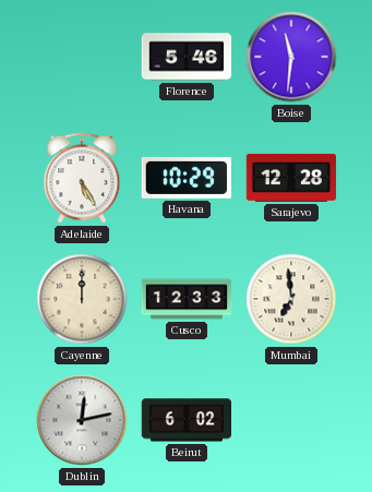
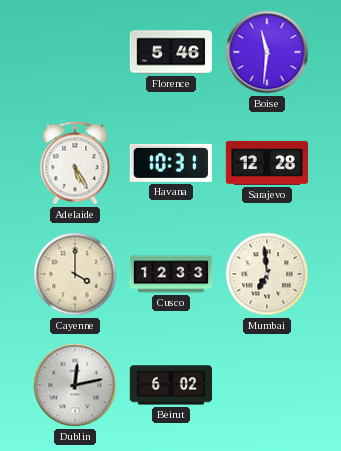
Havana: 10:29 -> 10:31 (170, 163)
Cayenne: 12:00 -> 4:00 (75, 274)
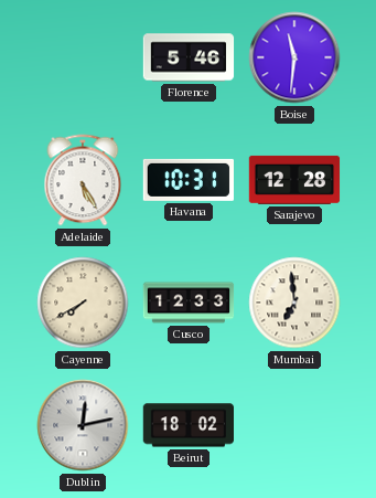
Cayenne: 4:00 -> 7:40 (83, 303)
Beirut: 6:02 -> 18:02 (189, 425)
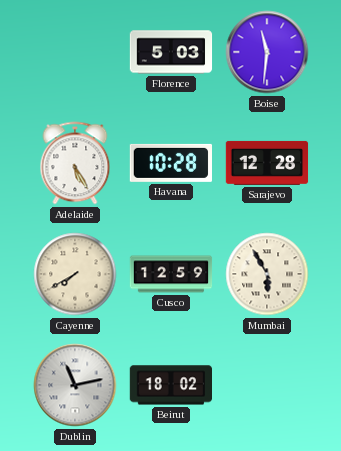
Florence: 5:46 -> 5:03 (171, 52)
Havana: 10:31 -> 10:28 (170, 163)
Cusco: 12:33 -> 12:59 (171, 274)
Mumbai: 6:59 -> 5:55 (267, 274)
Dublin: 12:13 -> 11:13 (75, 385)
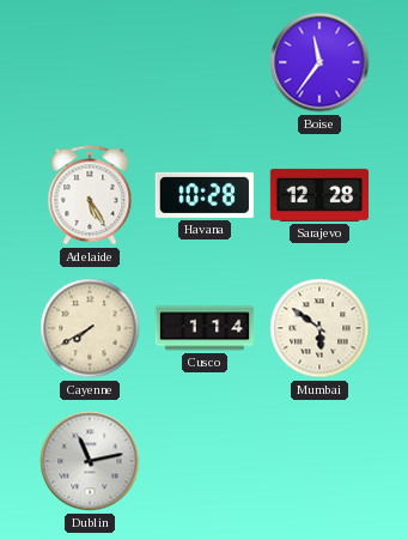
Florence: 5:03 -> none (171, 52)
Boise: 11:31 -> 11:36 (319, 62)
Cusco: 12:59 -> 1:14 (205, 328)
Mumbai: 5:55 -> 5:51 (319, 328)
Beirut: 18:02 -> none (171, 385)
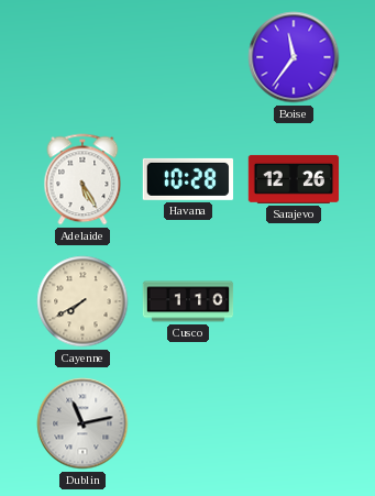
Sarajevo: 12:28 -> 12:26 (294, 179)
Cusco: 1:14 -> 1:10 (188, 301)
Mumbai: 5:51 -> none (319, 328)
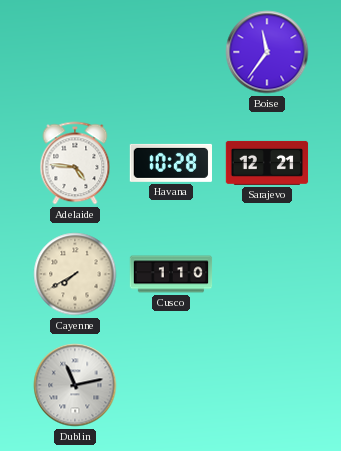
Adelaide: 5:25 -> 4:46 (75, 163)
Sarajevo: 12:26 -> 12:21 (267, 163)
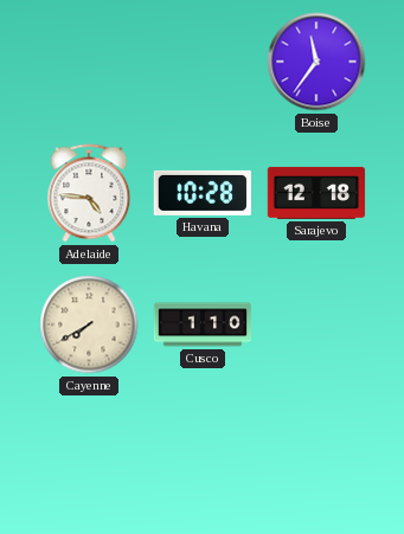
Sarajevo: 12:21 -> 12:18 (316, 193)
Dublin: 11:13 -> none (75, 385)
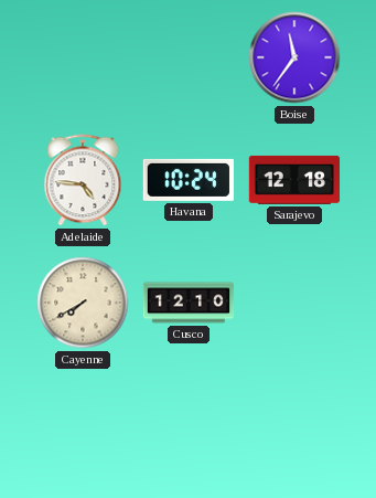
Havana: 10:28 -> 10:24 (187, 180)
Cusco: 1:10 -> 12:10 (189, 303)
